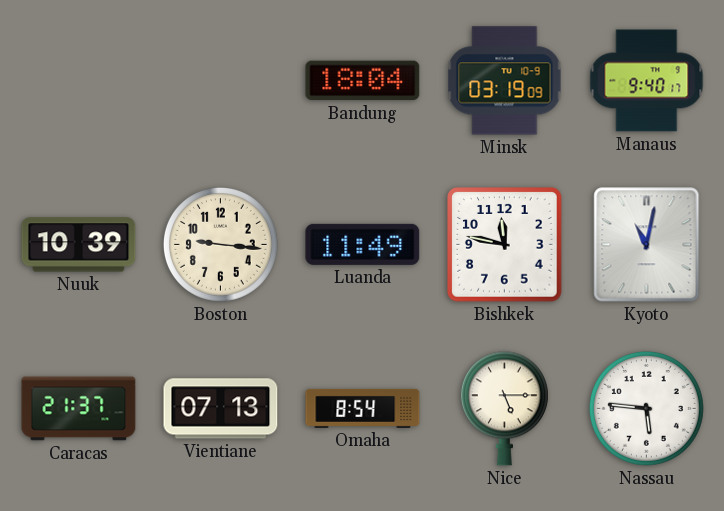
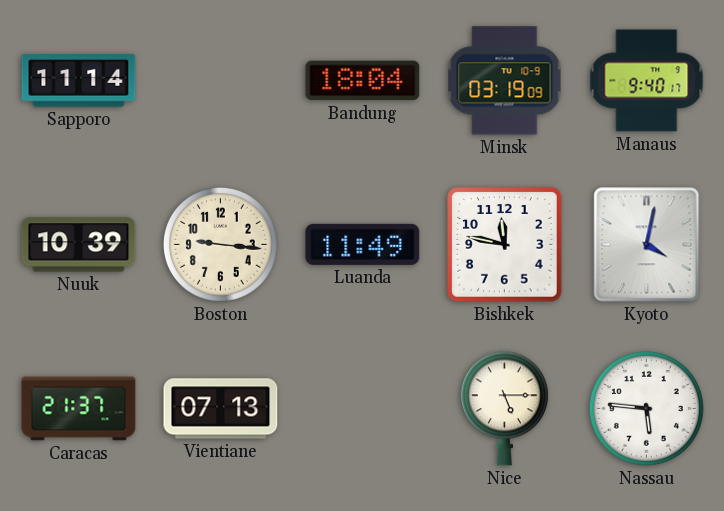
Sapporo: none -> 11:14 (79, 81)
Kyoto: 11:02 -> 4:02 (647, 245)
Omaha: 8:54 -> none (363, 408)
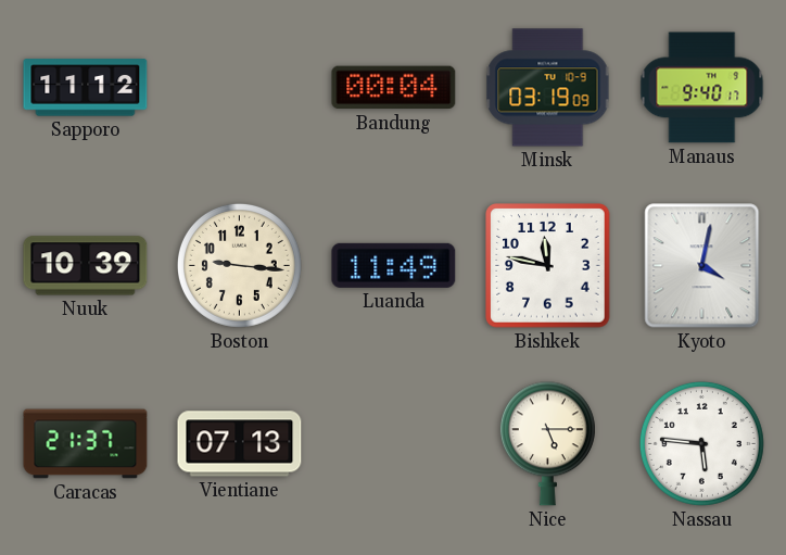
Sapporo: 11:14 -> 11:12 (86, 88)
Bandung: 18:04 -> 00:04 (394, 88)
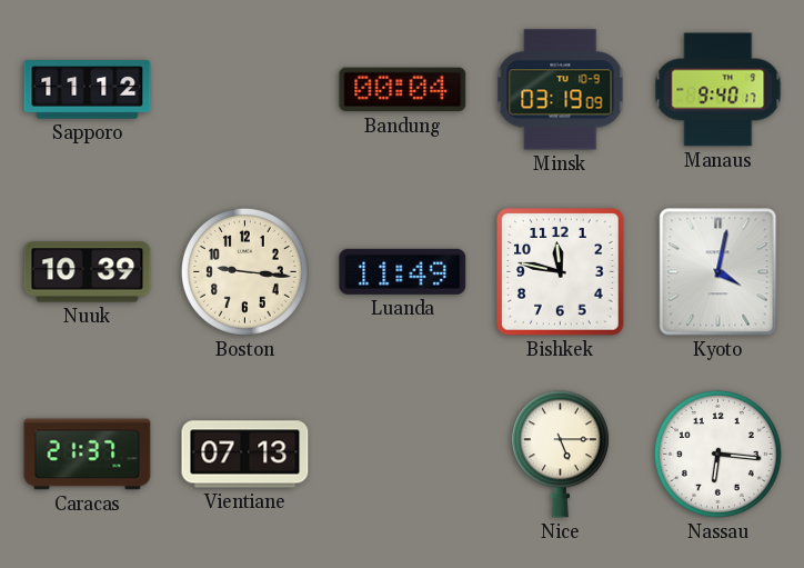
Nassau: 5:46 -> 6:16 (717, 454)
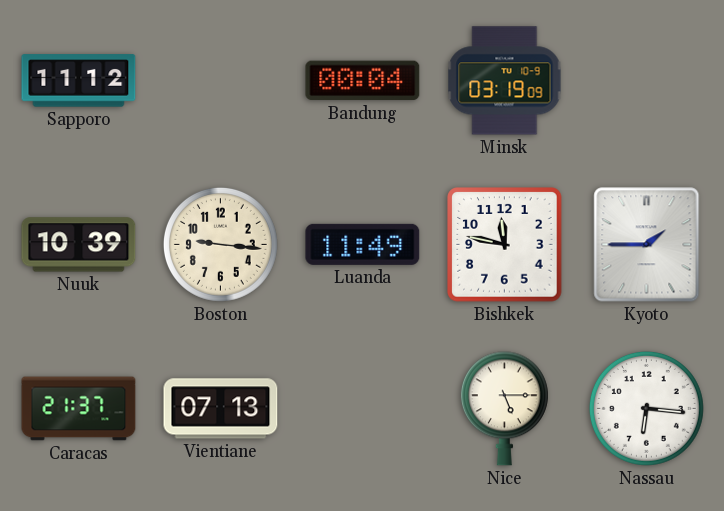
Manaus: 9:40 -> none (718, 90)
Kyoto: 4:02 -> 1:45 (647, 245)
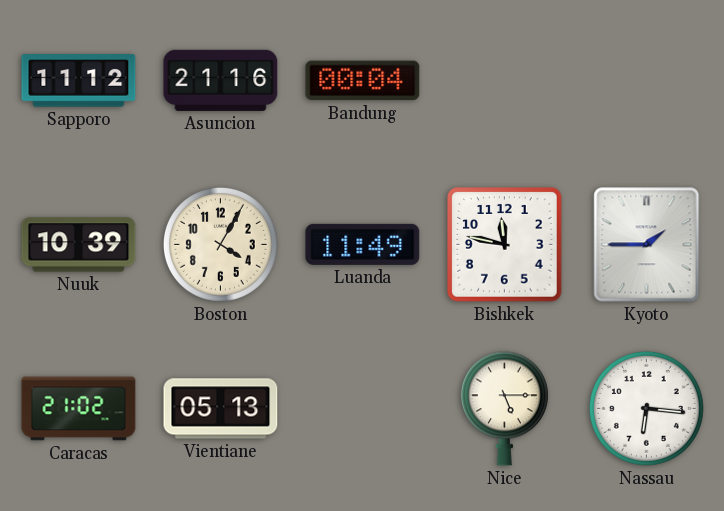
Asuncion: none -> 21:16 (221, 80)
Minsk: 03:19 -> none (505, 81)
Boston: 9:16 -> 4:05 (220, 244)
Caracas: 21:37 -> 21:02 (79, 409)
Vientiane: 07:13 -> 05:13 (221, 409)
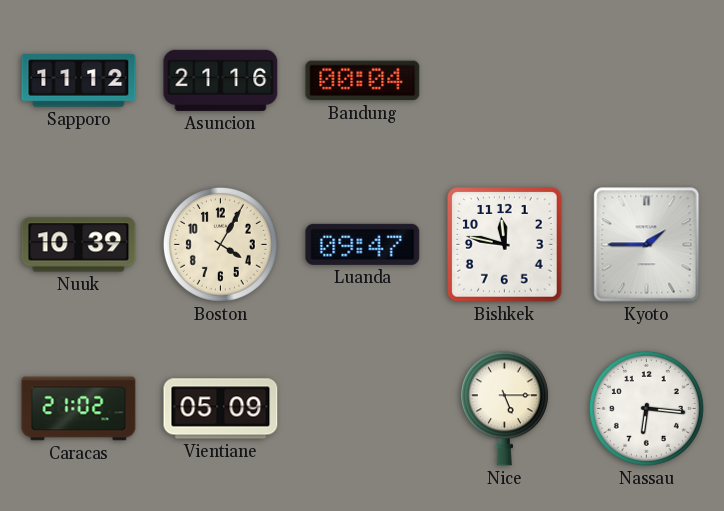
Luanda: 11:49 -> 09:47 (363, 244)
Vientiane: 05:13 -> 05:09 (221, 409)
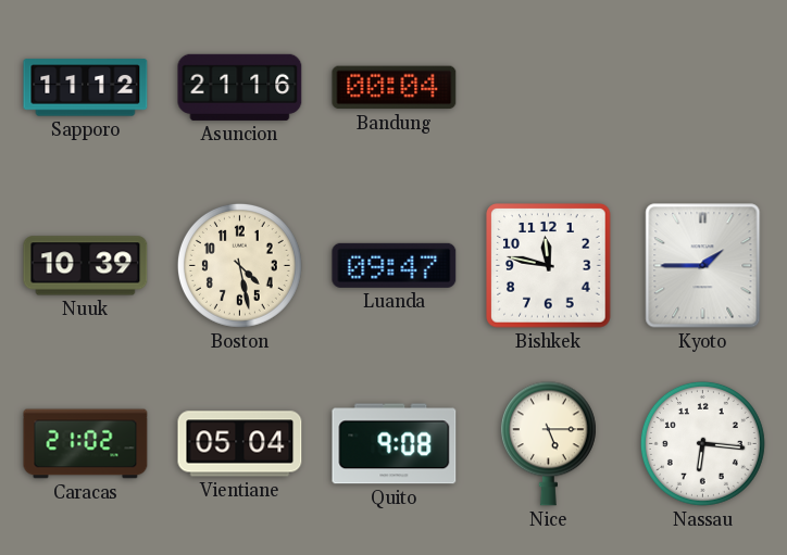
Boston: 4:05 -> 4:28 (239, 265)
Vientiane: 05:09 -> 05:04 (240, 444)
Quito: none -> 9:08 (395, 444)
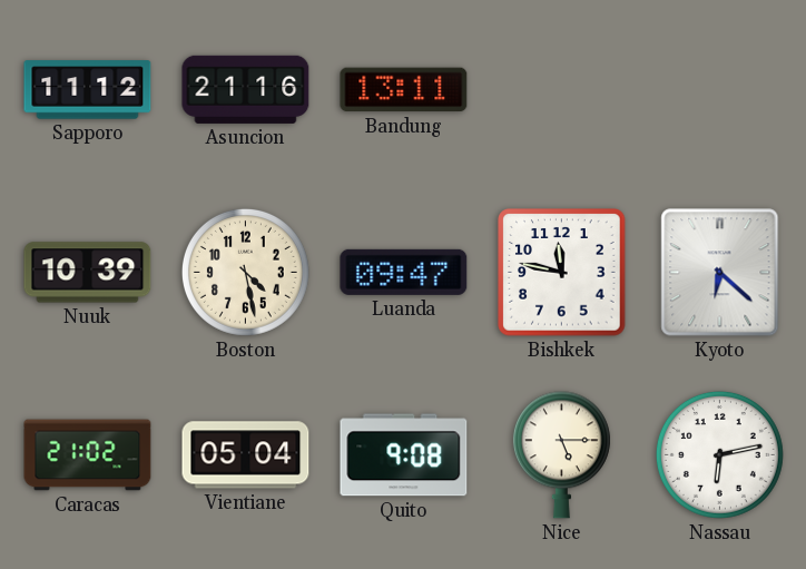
Bandung: 00:04 -> 13:11 (404, 90)
Kyoto: 1:45 -> 6:22 (720, 273)
Nassau: 6:16 -> 6:13 (719, 454)
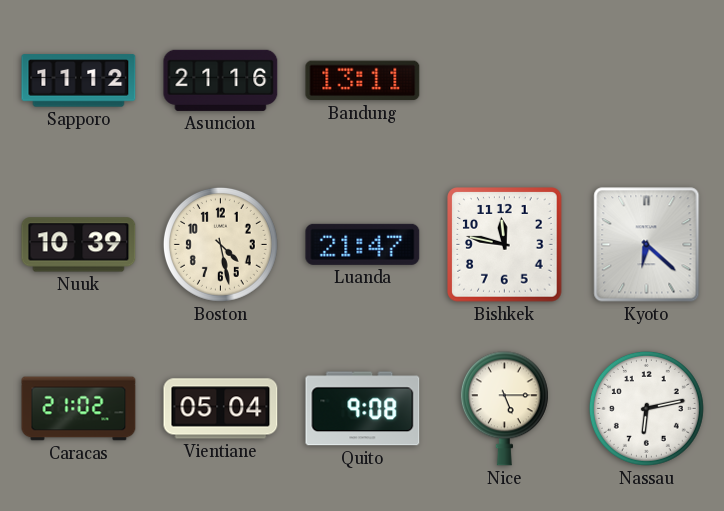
Luanda: 09:47 -> 21:47 (363, 244)
